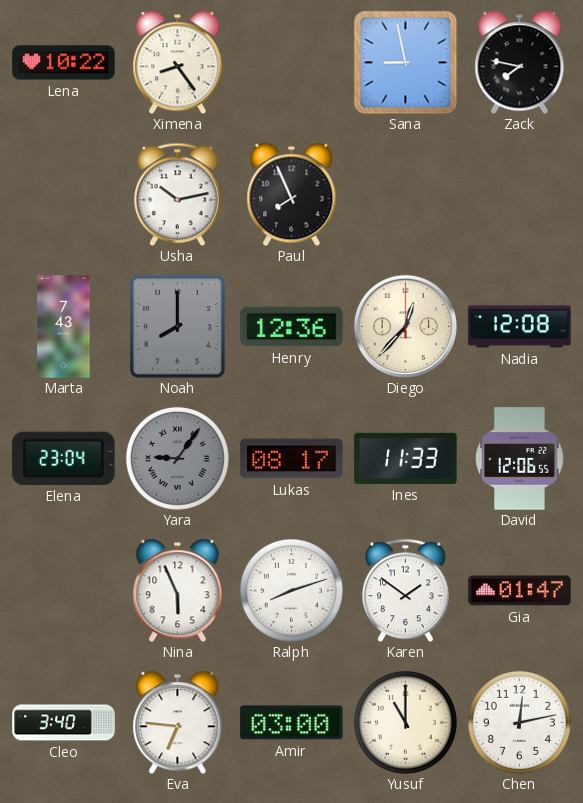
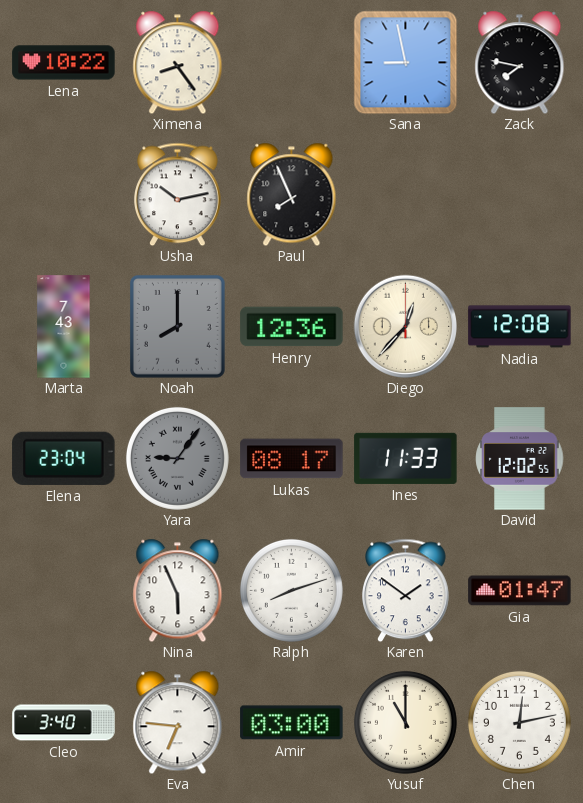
David: 12:06 -> 12:02 (520, 459)
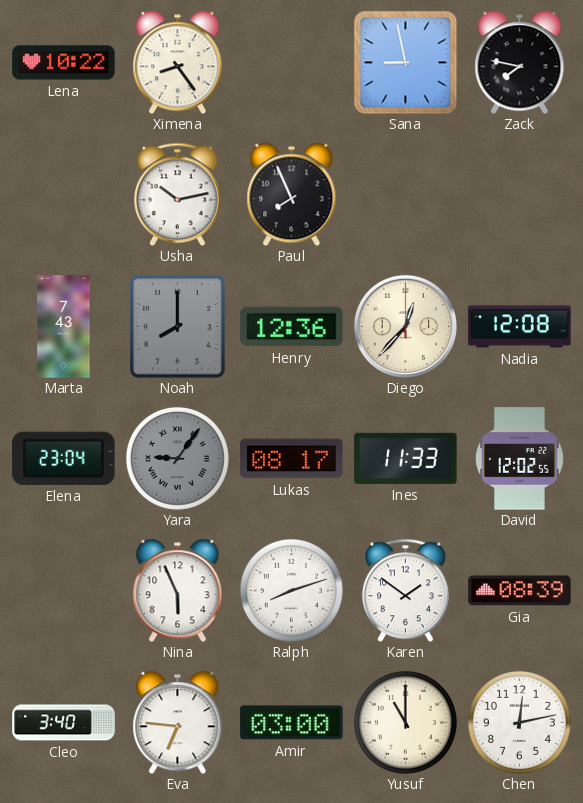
Gia: 01:47 -> 08:39 (520, 591)
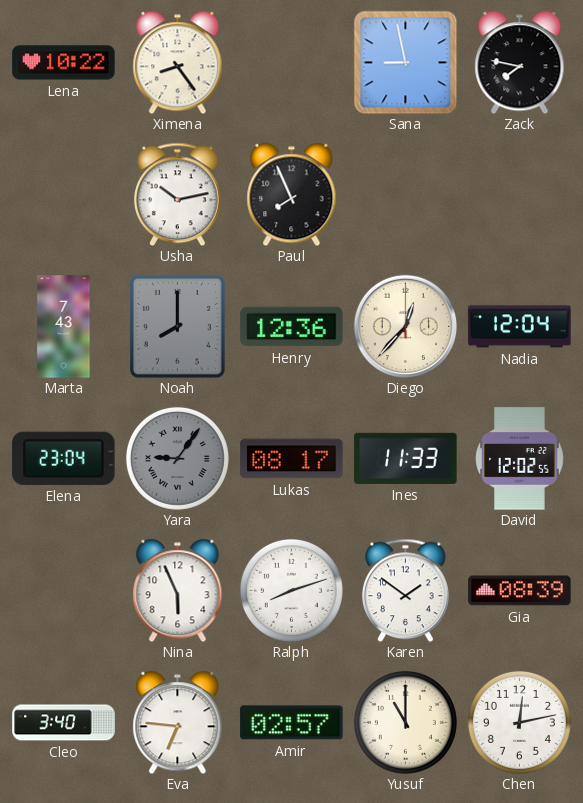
Nadia: 12:08 -> 12:04 (520, 327)
Amir: 03:00 -> 02:57 (292, 723)
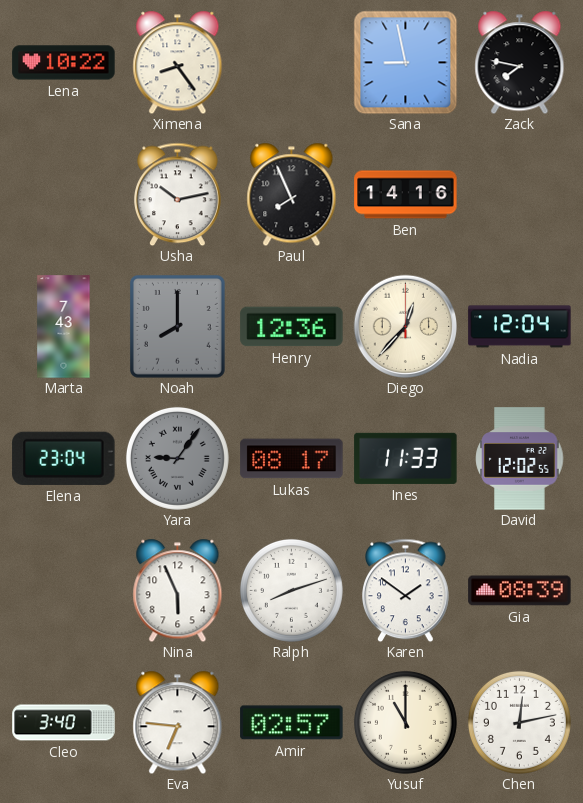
Ben: none -> 14:16 (406, 195)
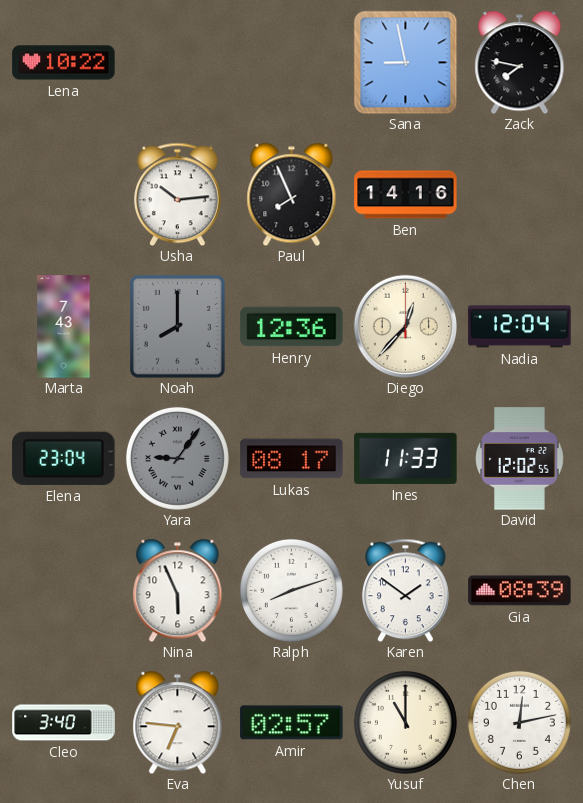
Ximena: 8:24 -> none (178, 62)
Usha: 10:13 -> 10:14 (178, 194)
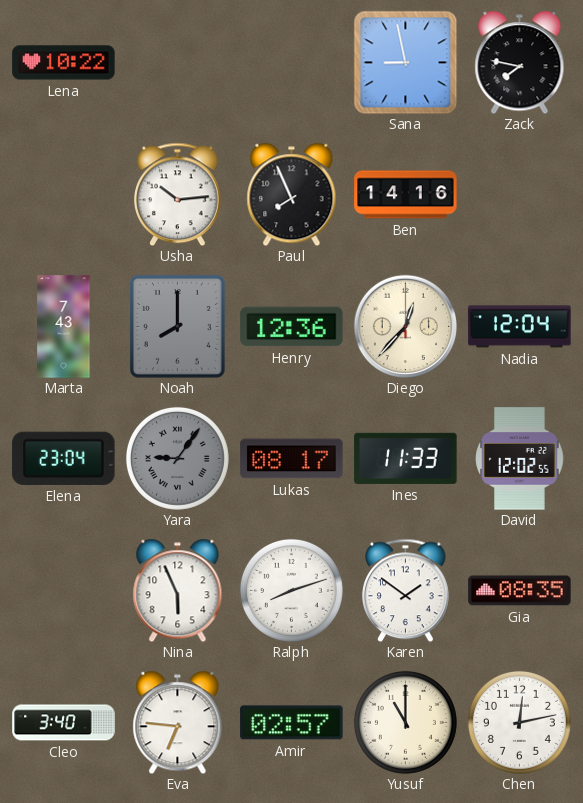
Gia: 08:39 -> 08:35 (520, 591)
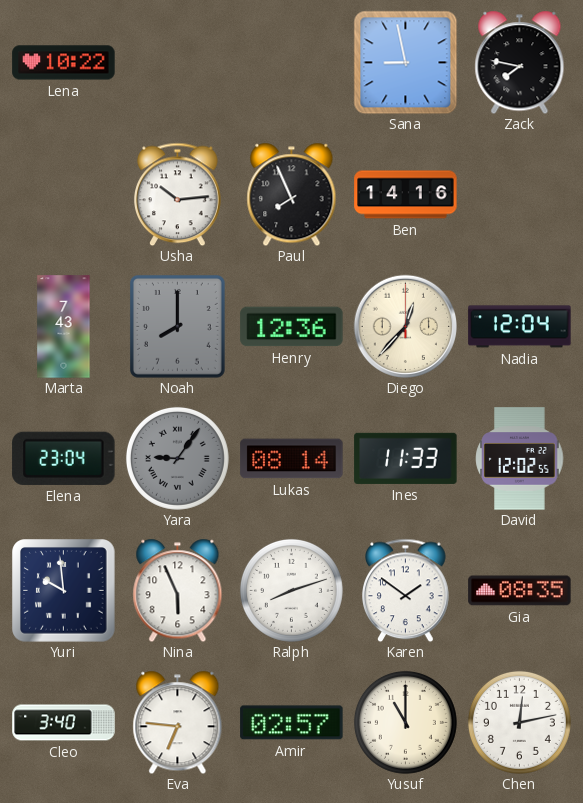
Lukas: 08:17 -> 08:14 (292, 459)
Yuri: none -> 9:59 (64, 591)
